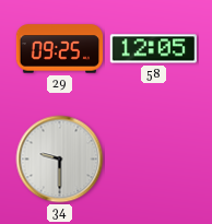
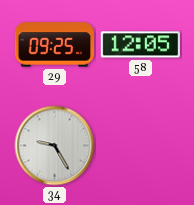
34: 9:30 -> 9:25 (55, 146)
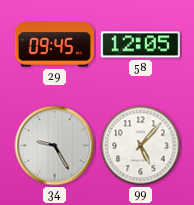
29: 09:25 -> 09:45 (54, 45)
99: none -> 5:07 (141, 146)
